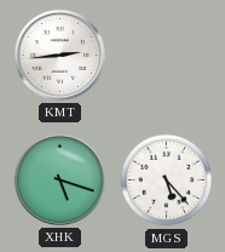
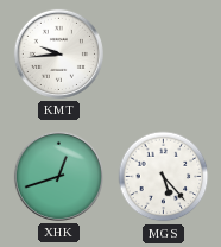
KMT: 2:44 -> 9:44 (58, 53)
XHK: 5:18 -> 12:42 (58, 176)
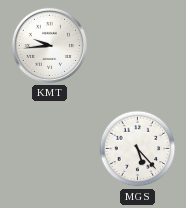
XHK: 12:42 -> none (58, 176)
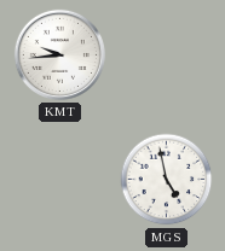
MGS: 5:23 -> 4:58 (167, 180)
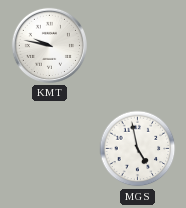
KMT: 9:44 -> 9:47 (49, 45)
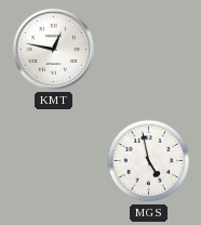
KMT: 9:47 -> 12:47 (53, 49)
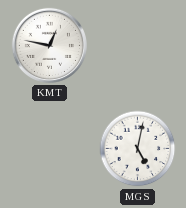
MGS: 4:58 -> 5:02 (138, 149)
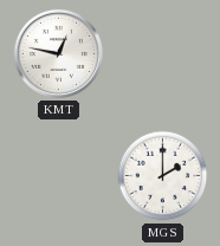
MGS: 5:02 -> 2:00 (163, 176)
